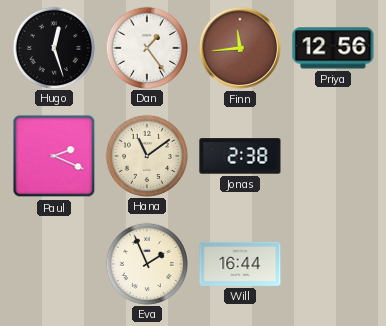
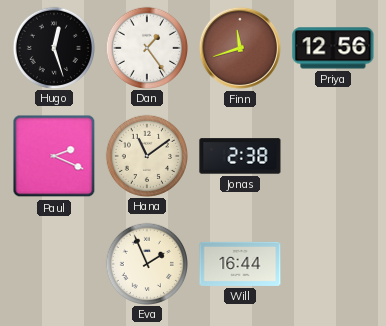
Finn: 11:44 -> 11:42 (240, 48)
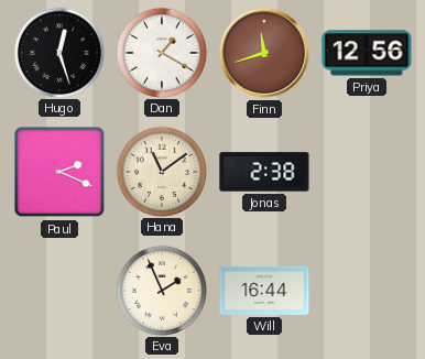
Dan: 1:24 -> 1:20 (161, 52)
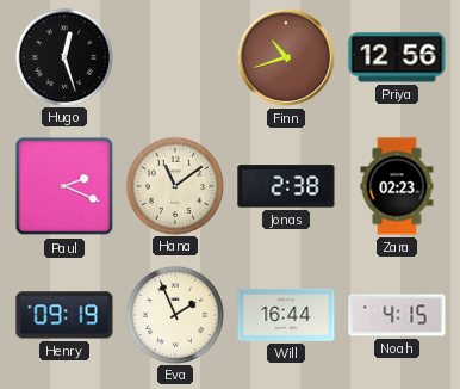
Dan: 1:20 -> none (161, 52)
Finn: 11:42 -> 10:42 (286, 57)
Zara: none -> 02:23 (397, 186)
Henry: none -> 09:19 (64, 315)
Noah: none -> 4:15 (397, 315)
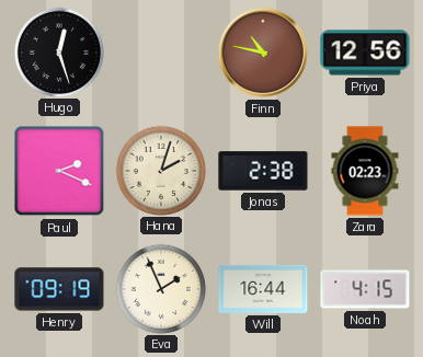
Finn: 10:42 -> 10:47 (263, 53)
Hana: 11:09 -> 2:03 (160, 170)
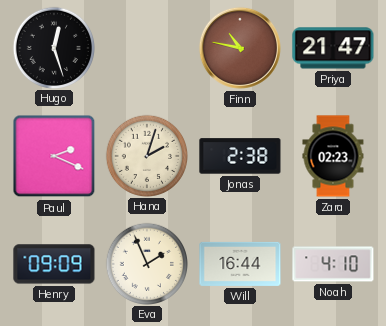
Priya: 12:56 -> 21:47 (333, 48)
Henry: 09:19 -> 09:09 (54, 264)
Noah: 4:15 -> 4:10 (333, 264)
